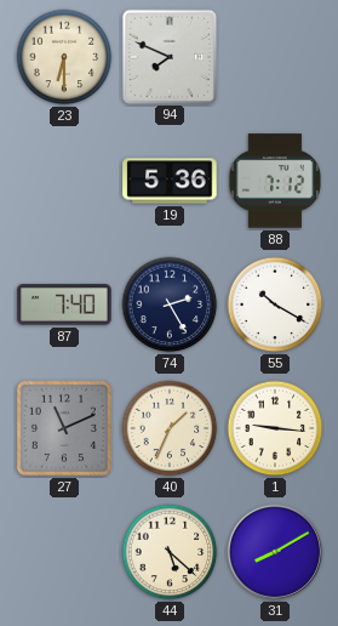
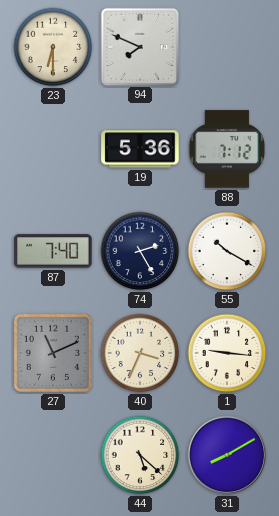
40: 1:34 -> 3:34 (140, 353)
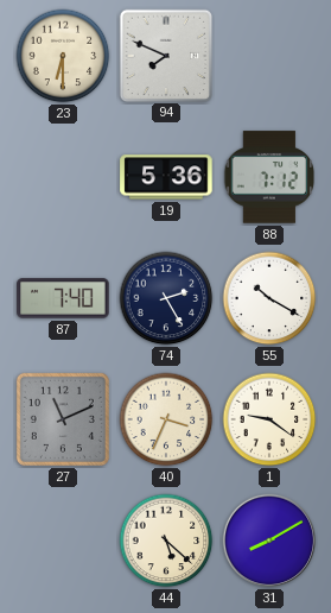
1: 9:16 -> 9:21 (269, 419)
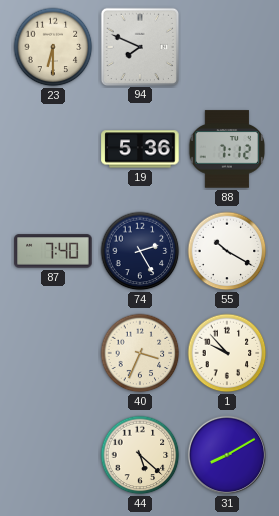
27: 11:11 -> none (63, 419)
1: 9:21 -> 9:53 (227, 353)
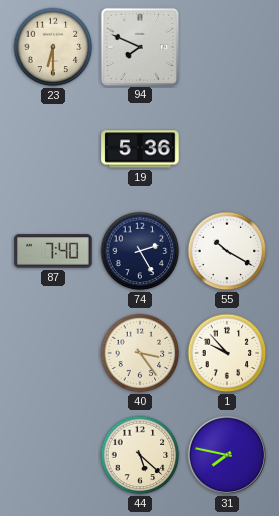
88: 7:12 -> none (227, 149)
40: 3:34 -> 3:24 (140, 353)
31: 8:10 -> 7:47 (227, 455)
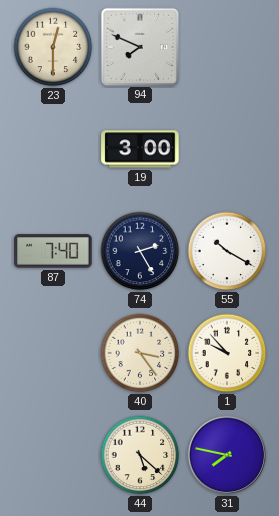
23: 6:30 -> 12:30 (53, 47)
19: 5:36 -> 3:00 (140, 149)
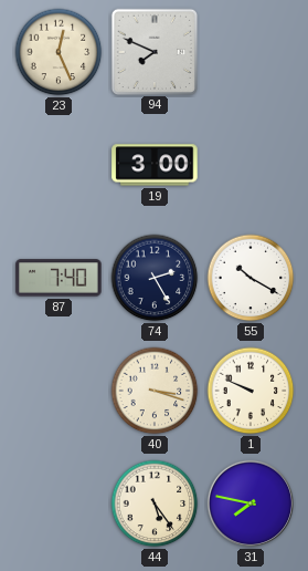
23: 12:30 -> 12:26 (59, 52)
40: 3:24 -> 3:18 (155, 391)
1: 9:53 -> 9:49 (251, 391)
44: 5:22 -> 5:24 (155, 503)
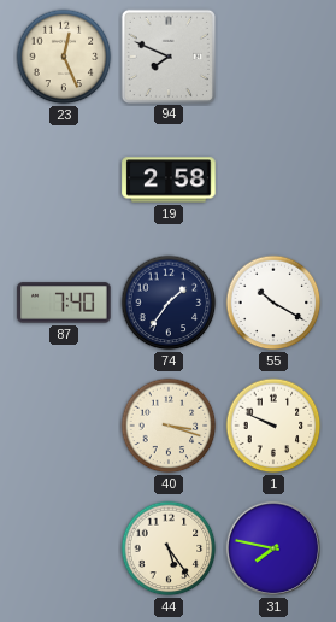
19: 3:00 -> 2:58 (169, 180)
74: 2:25 -> 1:36 (169, 303)
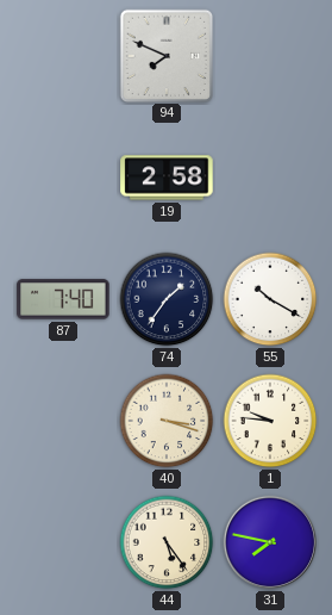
23: 12:26 -> none (64, 57)
1: 9:49 -> 9:46 (270, 421)
